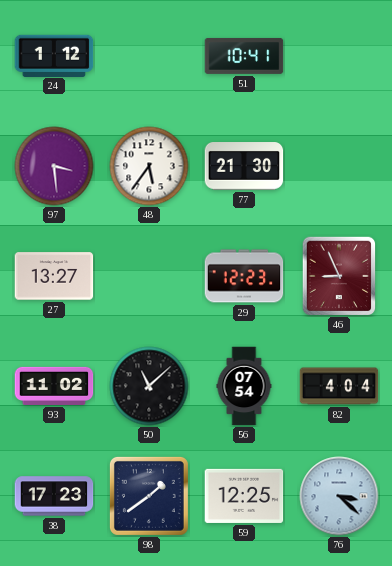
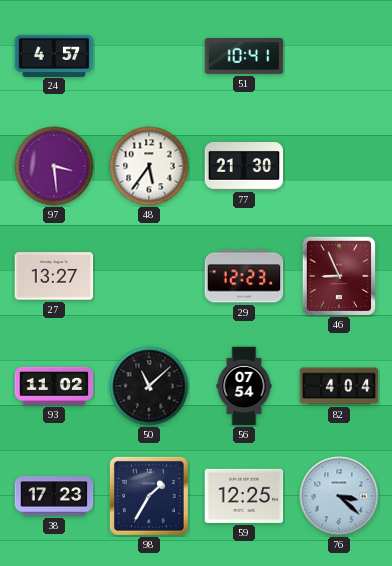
24: 1:12 -> 4:57 (54, 55)
98: 1:39 -> 1:35 (149, 496)
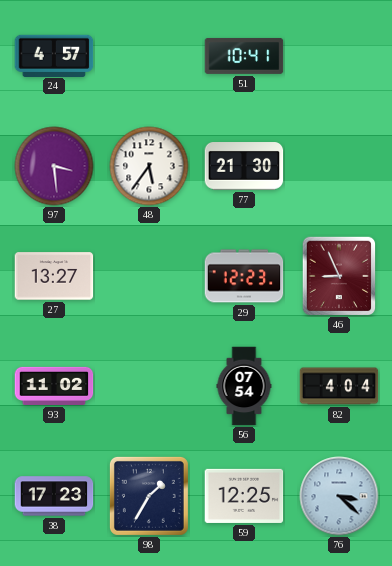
50: 11:08 -> none (149, 386)
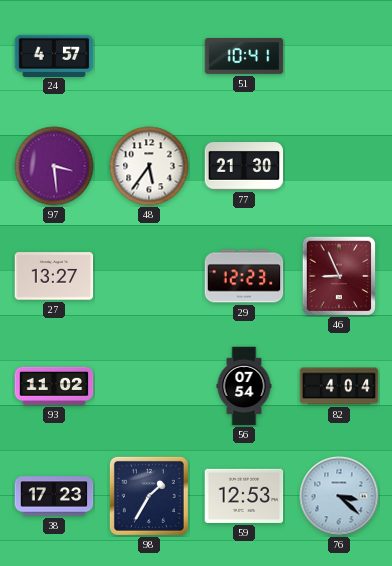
59: 12:25 -> 12:53 (244, 496)
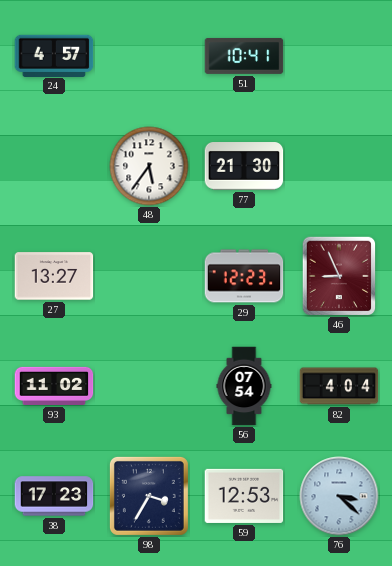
97: 3:29 -> none (54, 166)
98: 1:35 -> 3:35 (149, 496)
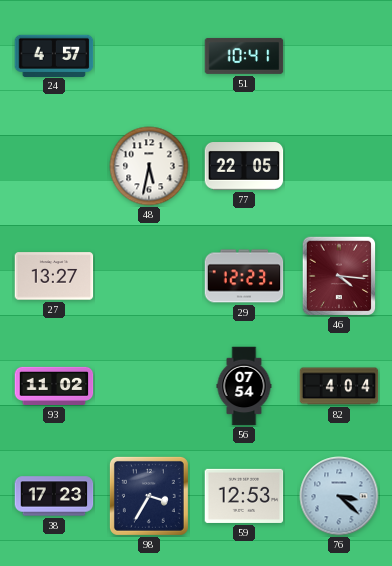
48: 5:36 -> 5:32 (149, 166)
77: 21:30 -> 22:05 (244, 166)
46: 8:56 -> 4:16 (339, 276)
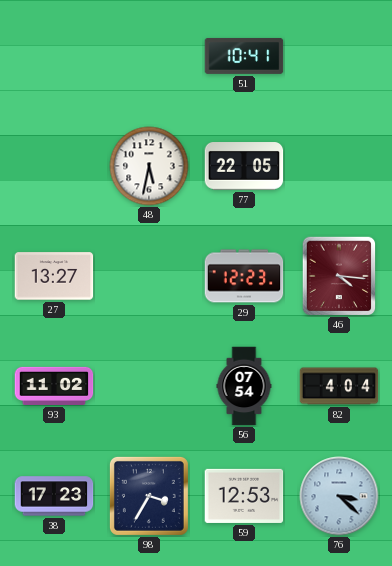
24: 4:57 -> none (54, 55)
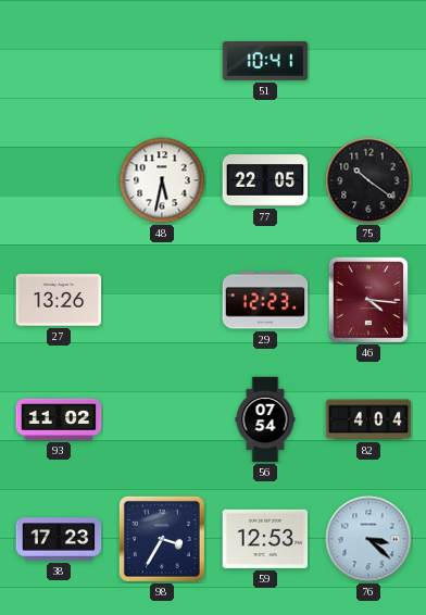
75: none -> 10:21 (368, 180)
27: 13:27 -> 13:26 (59, 300)
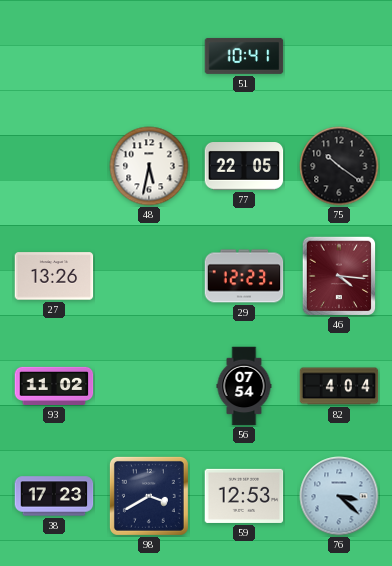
98: 3:35 -> 3:40 (149, 496)
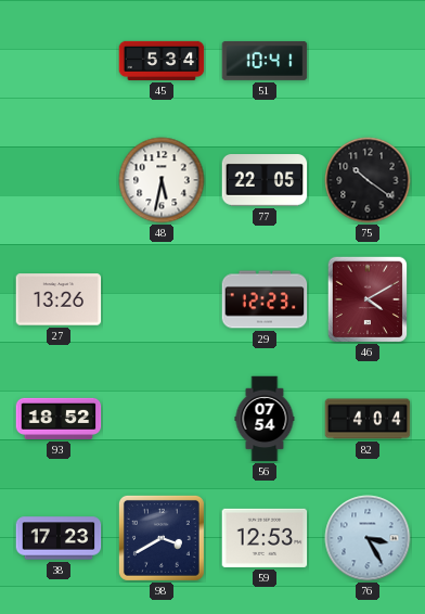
45: none -> 5:34 (162, 61)
46: 4:16 -> 4:10 (368, 299)
93: 11:02 -> 18:52 (59, 419)
76: 3:22 -> 3:25 (368, 538)
